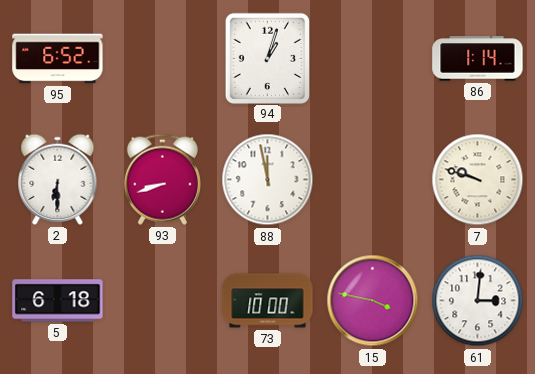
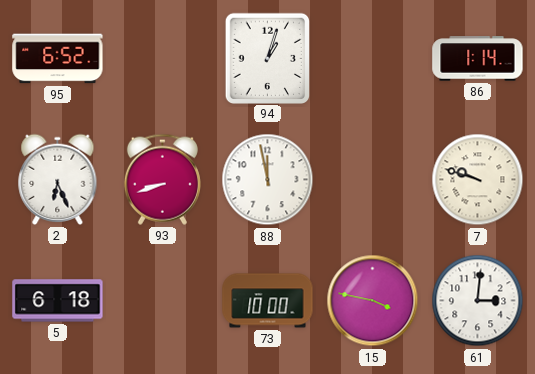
2: 6:30 -> 6:26 (58, 179)
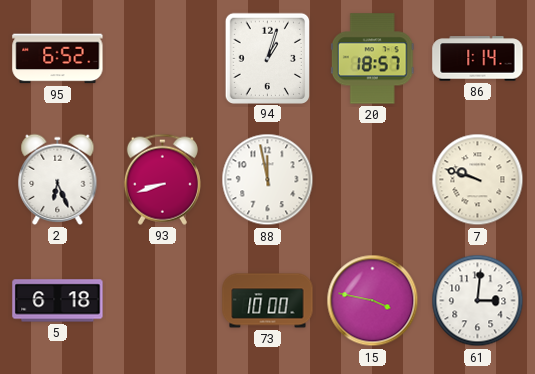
20: none -> 18:57 (372, 59)
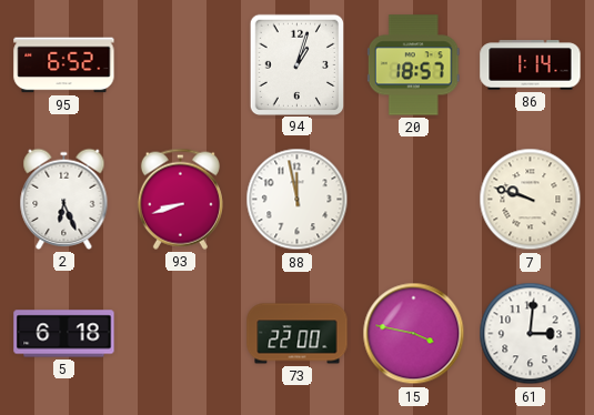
73: 10:00 -> 22:00 (298, 334)
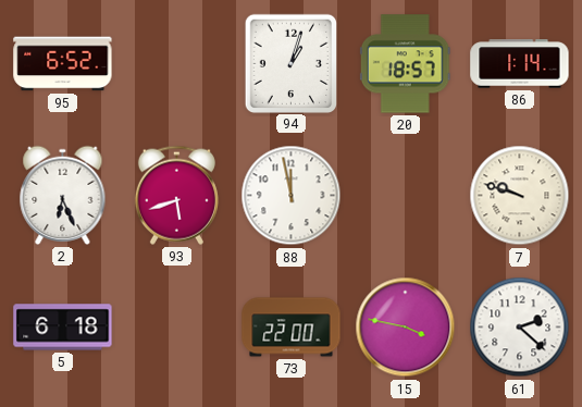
93: 8:42 -> 5:42 (176, 195)
61: 3:01 -> 2:22 (520, 328)
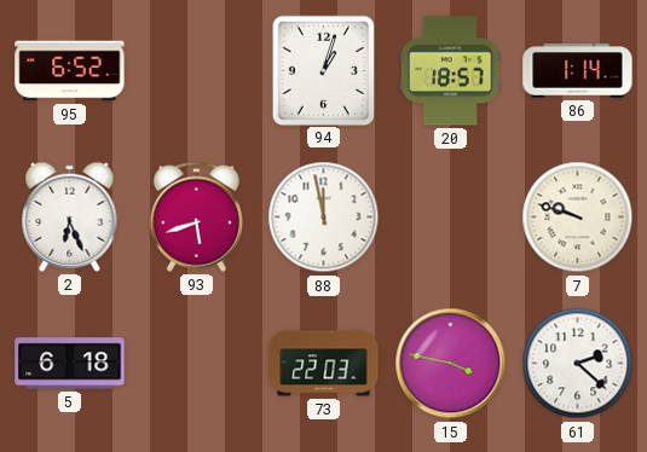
73: 22:00 -> 22:03 (324, 364)
